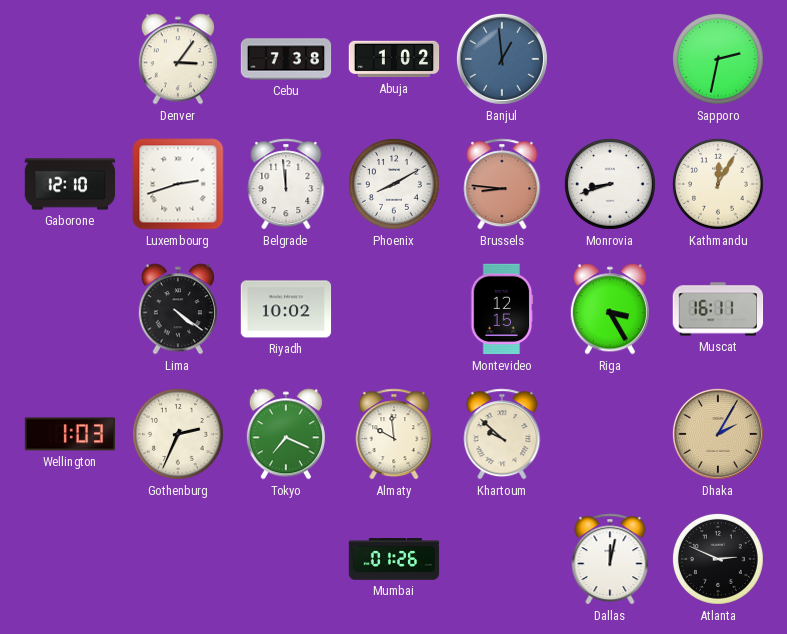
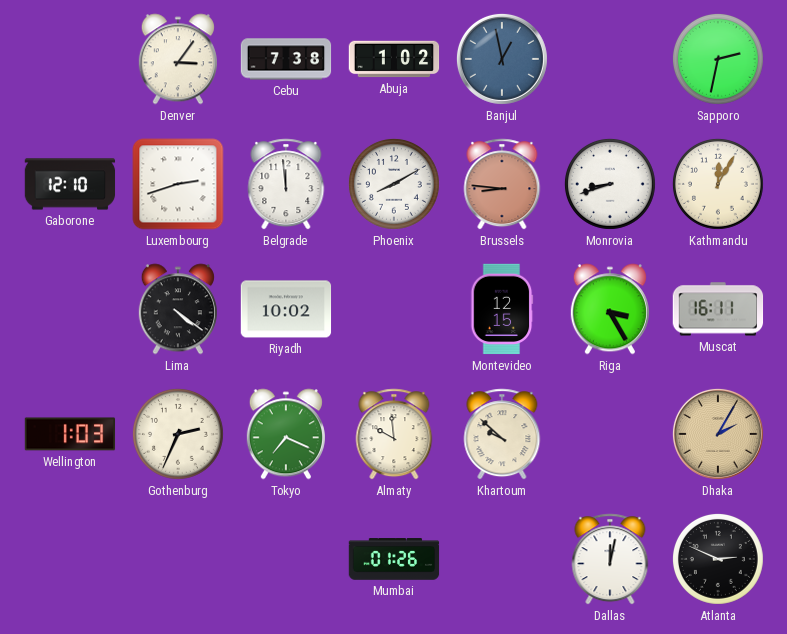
Banjul: 12:59 -> 12:58 (502, 59)
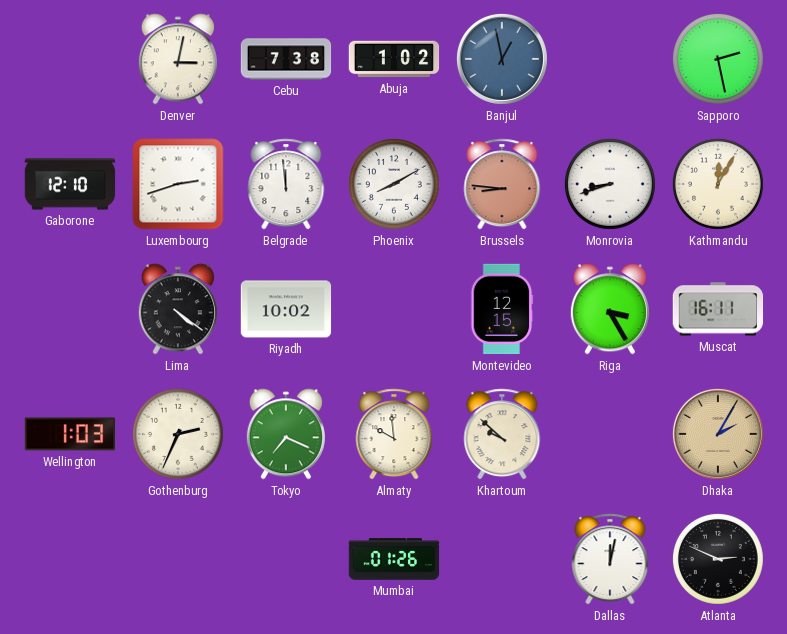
Denver: 3:06 -> 3:02 (178, 59)
Sapporo: 2:32 -> 2:28 (718, 59)
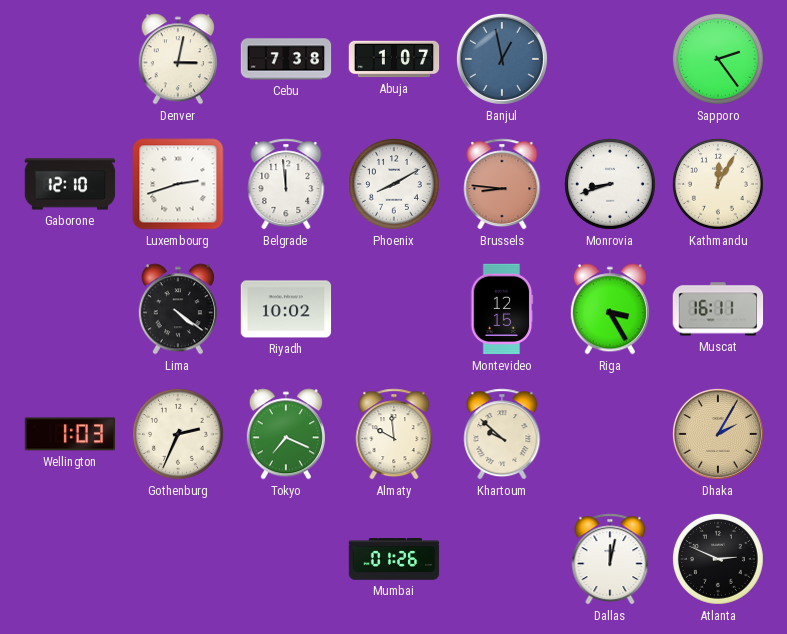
Abuja: 1:02 -> 1:07 (394, 59)
Sapporo: 2:28 -> 2:24 (718, 59)
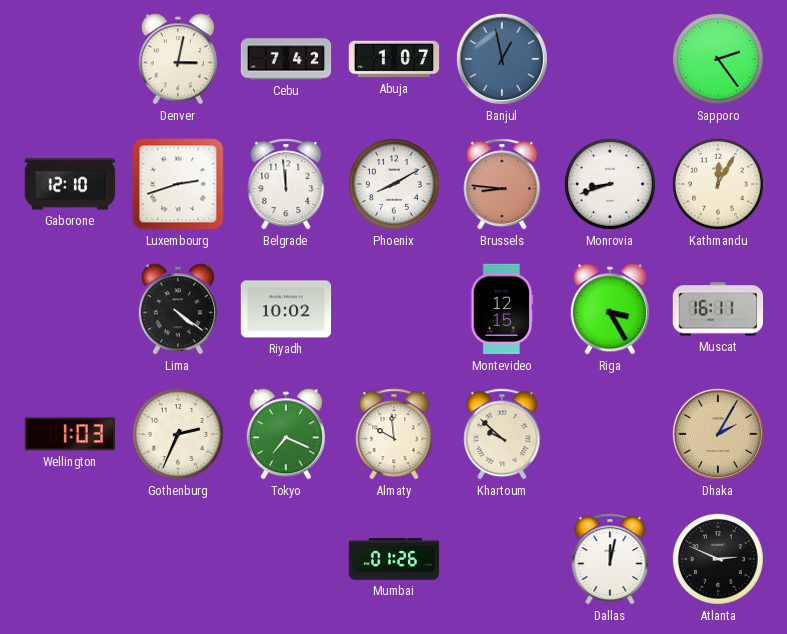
Cebu: 7:38 -> 7:42 (286, 59)
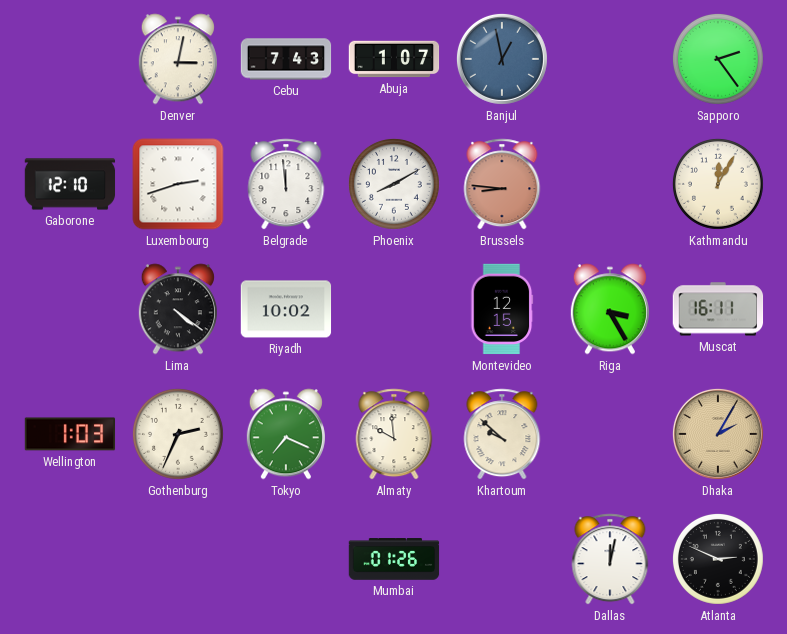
Cebu: 7:42 -> 7:43 (286, 59)
Monrovia: 8:42 -> none (610, 184)
